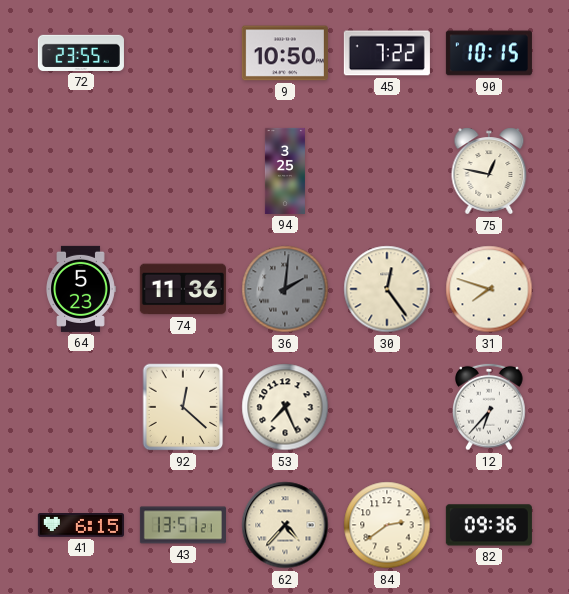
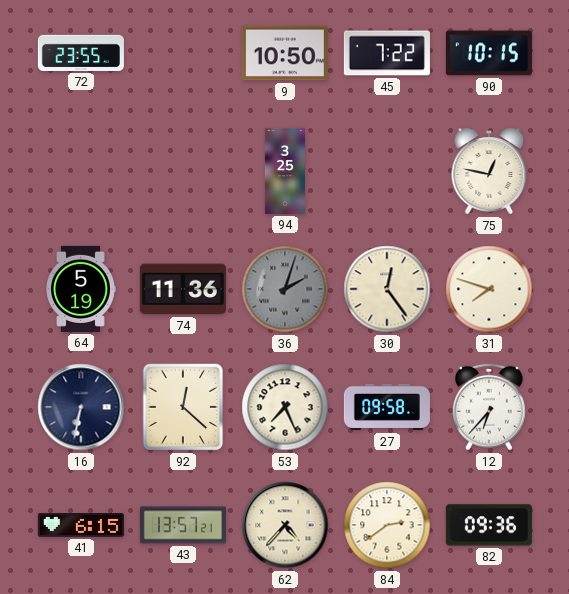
64: 5:23 -> 5:19 (81, 289)
36: 2:01 -> 2:03 (285, 289)
16: none -> 6:32 (81, 407)
27: none -> 09:58 (387, 407)
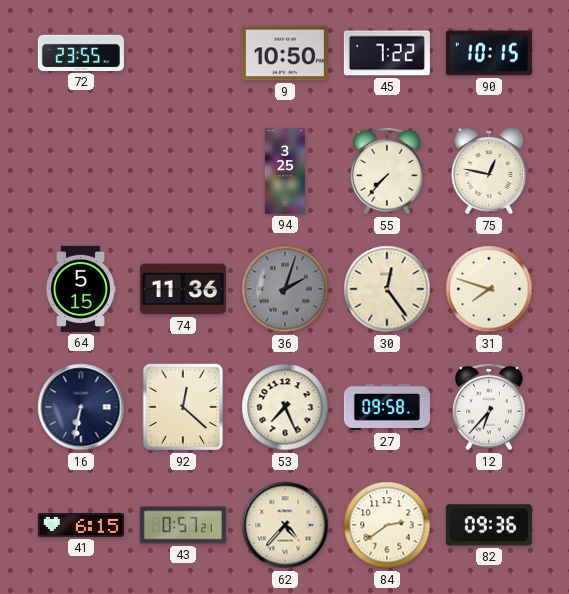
55: none -> 7:37 (387, 171)
64: 5:19 -> 5:15 (81, 289)
43: 13:57 -> 0:57 (183, 525)
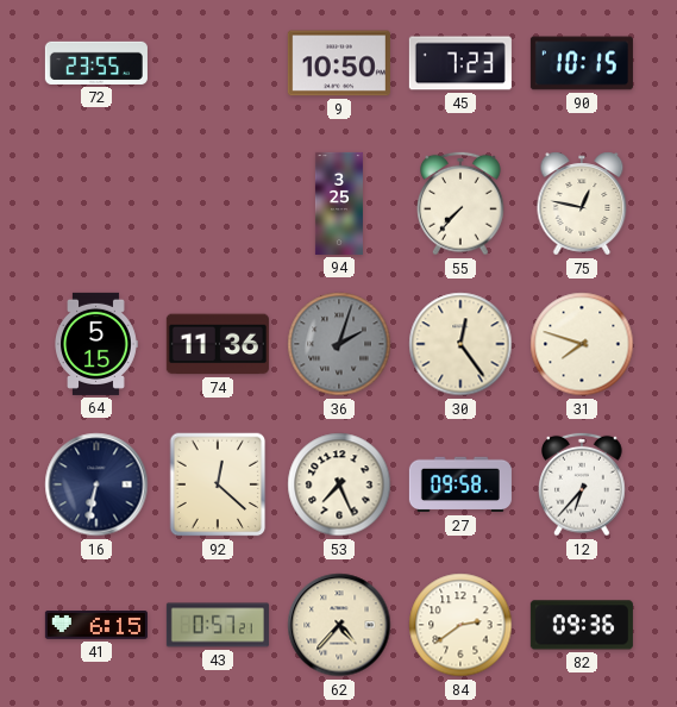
45: 7:22 -> 7:23 (460, 63)
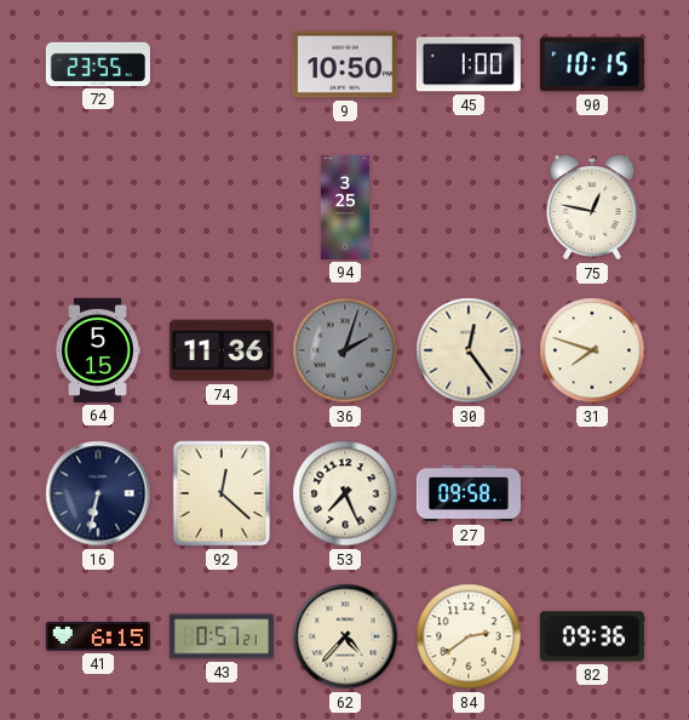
45: 7:23 -> 1:00 (469, 64)
55: 7:37 -> none (460, 204)
12: 6:37 -> none (582, 484)
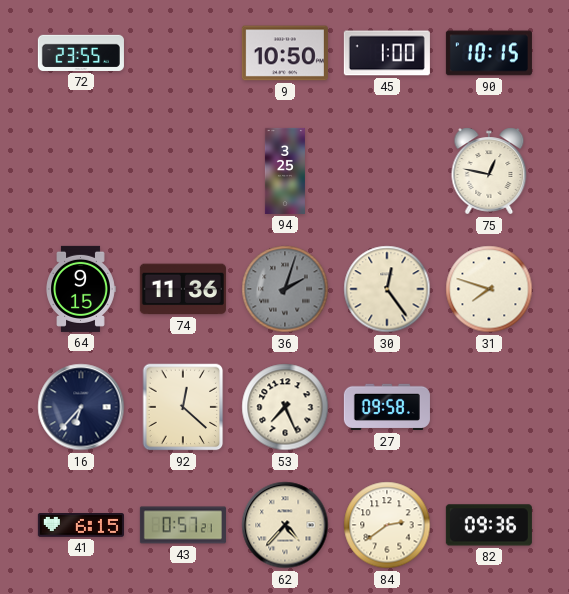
64: 5:15 -> 9:15 (81, 289)
16: 6:32 -> 6:37 (81, 407)
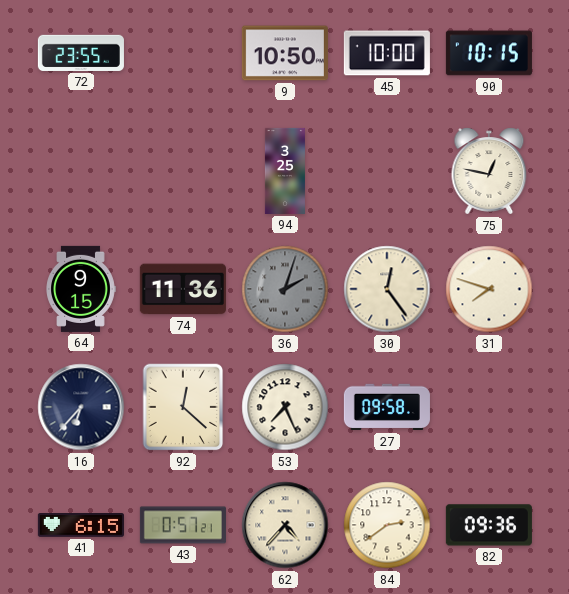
45: 1:00 -> 10:00 (387, 53)
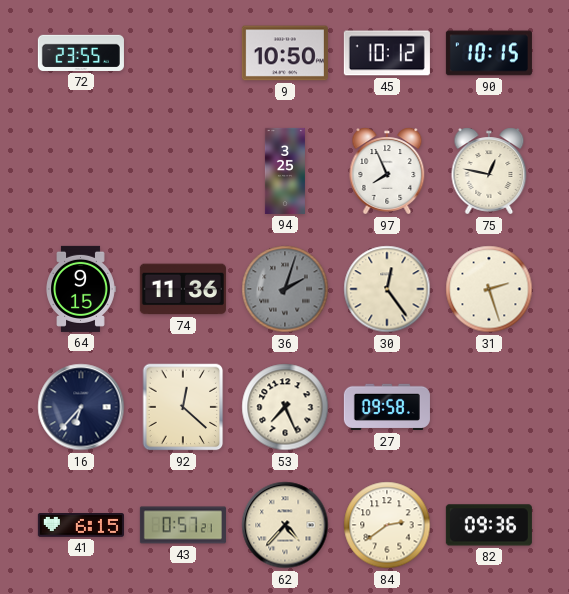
45: 10:00 -> 10:12 (387, 53)
97: none -> 7:56 (387, 171)
31: 7:48 -> 2:27 (489, 289)
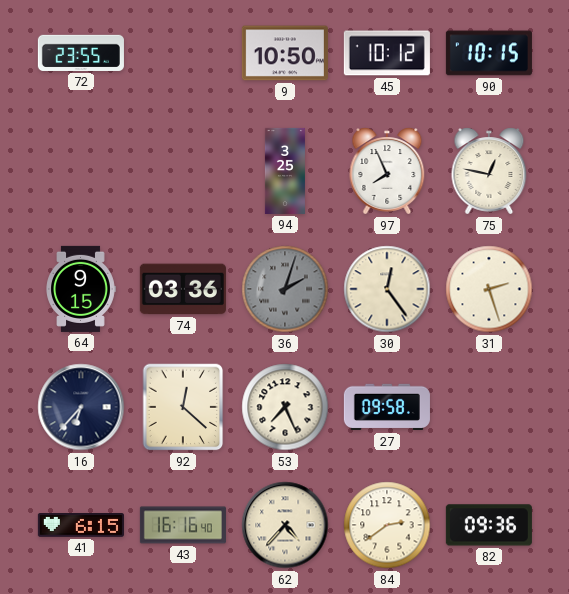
74: 11:36 -> 03:36 (183, 289)
43: 0:57 -> 16:16 (183, 525)
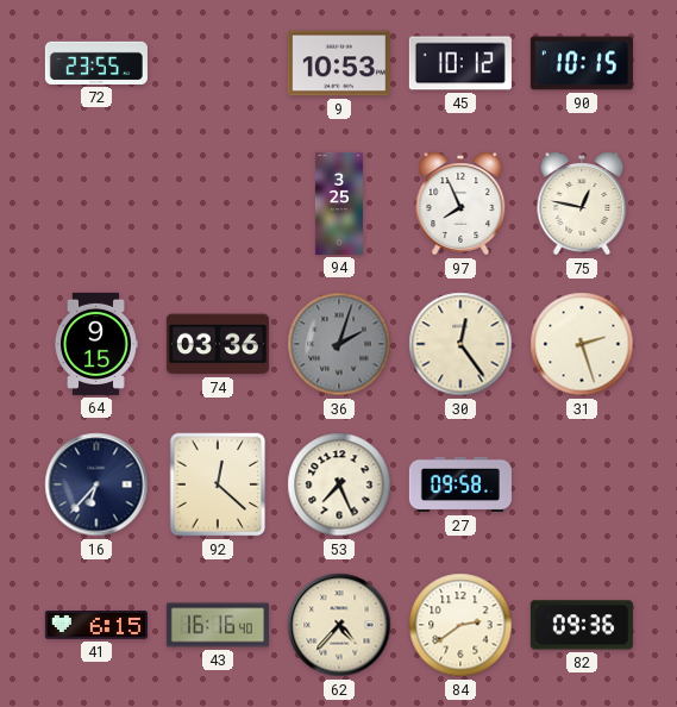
9: 10:50 -> 10:53 (339, 63)
